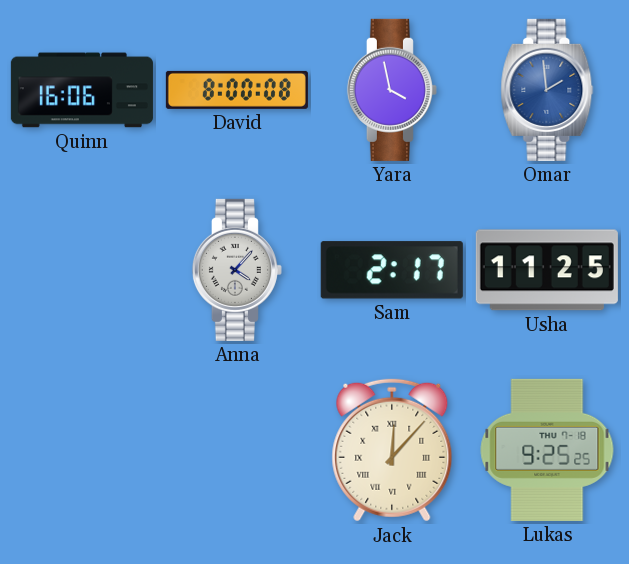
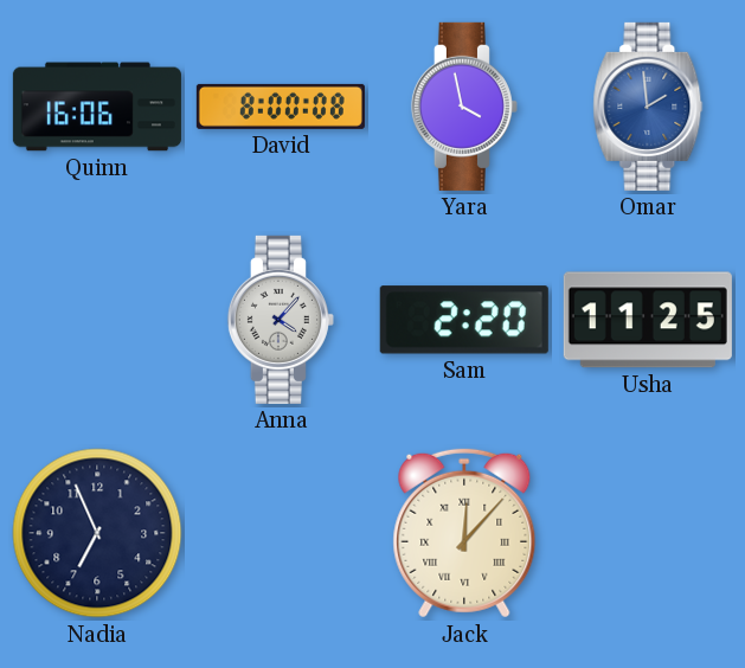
Sam: 2:17 -> 2:20 (464, 320)
Nadia: none -> 6:56 (97, 533)
Lukas: 9:25 -> none (547, 450)
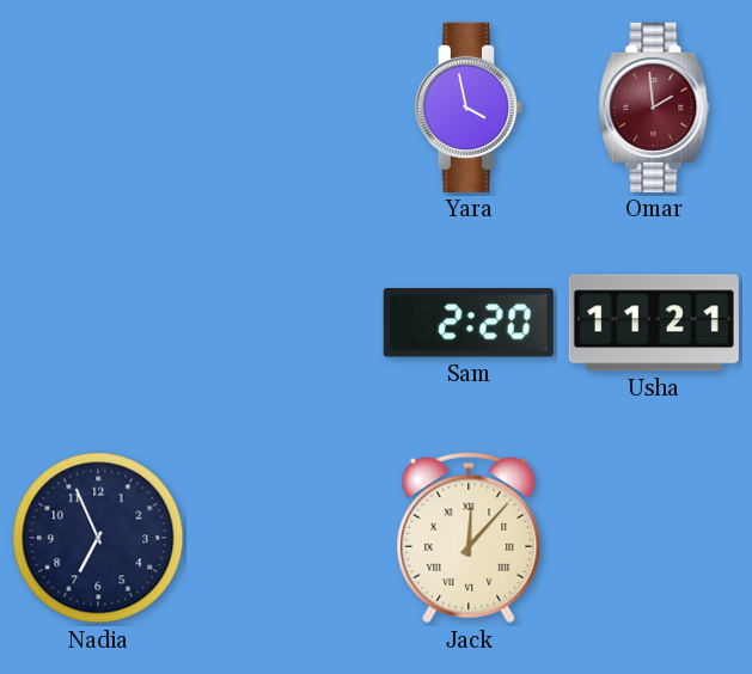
Quinn: 16:06 -> none (97, 107)
David: 8:00 -> none (281, 107)
Omar dial: blue -> burgundy (654, 108)
Anna: 4:07 -> none (281, 320)
Usha: 11:25 -> 11:21 (654, 323)
